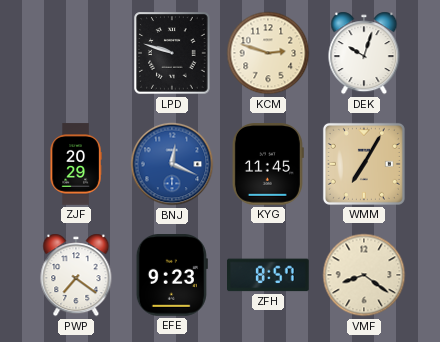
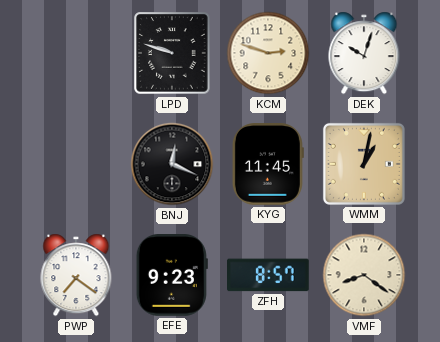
ZJF: 20:29 -> none (76, 164)
BNJ dial: blue -> black (172, 164)
WMM: 7:05 -> 1:02 (364, 164)
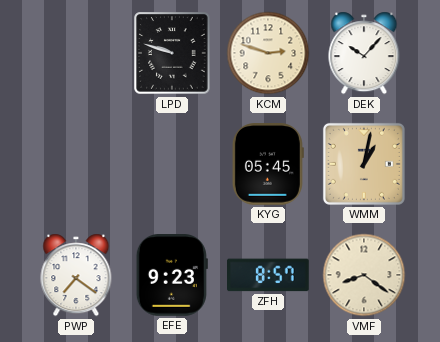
DEK: 10:03 -> 10:07 (364, 53)
BNJ: 12:19 -> none (172, 164)
KYG: 11:45 -> 05:45 (268, 164)
